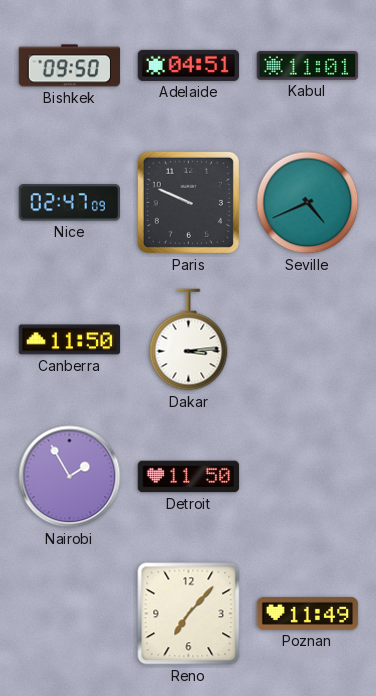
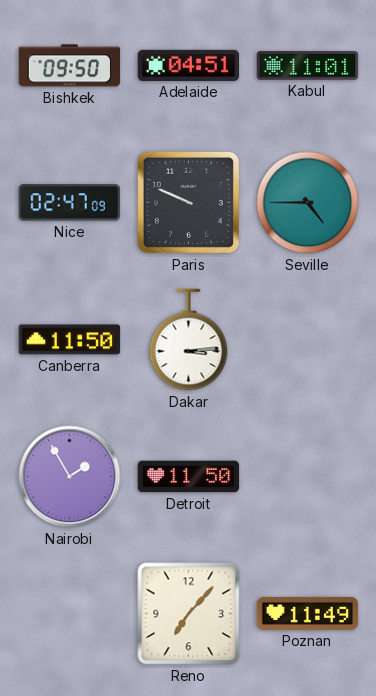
Seville: 4:41 -> 4:45 (308, 203)
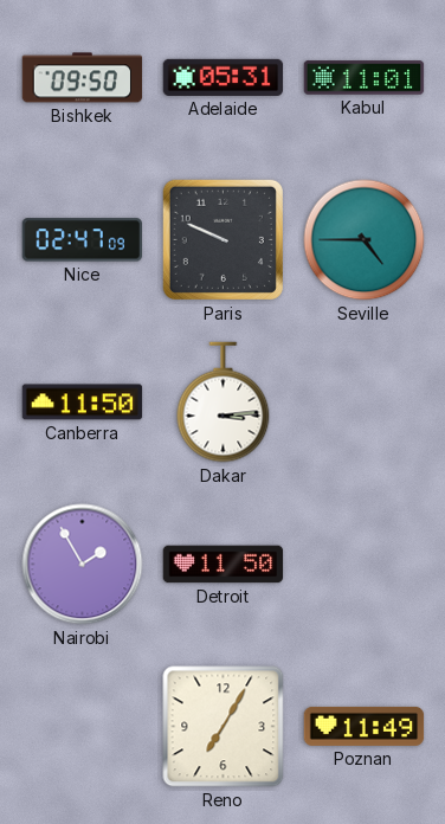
Adelaide: 04:51 -> 05:31 (224, 77)
Reno: 7:07 -> 7:05 (224, 727)
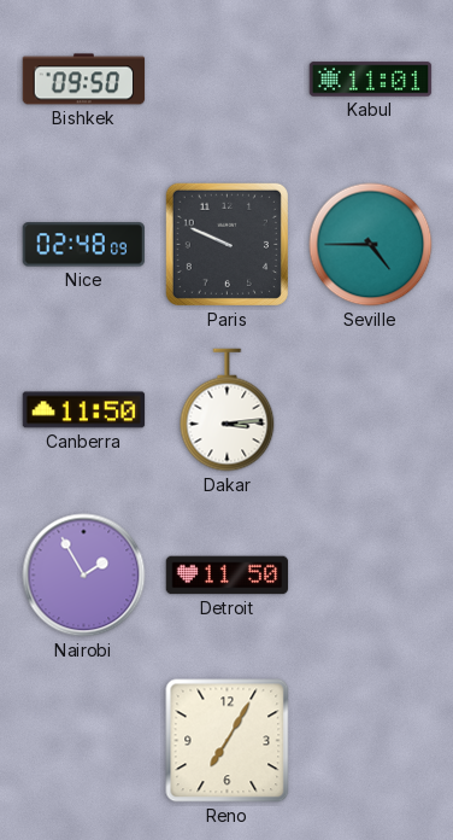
Adelaide: 05:31 -> none (224, 77)
Nice: 02:47 -> 02:48 (83, 245)
Poznan: 11:49 -> none (365, 726)
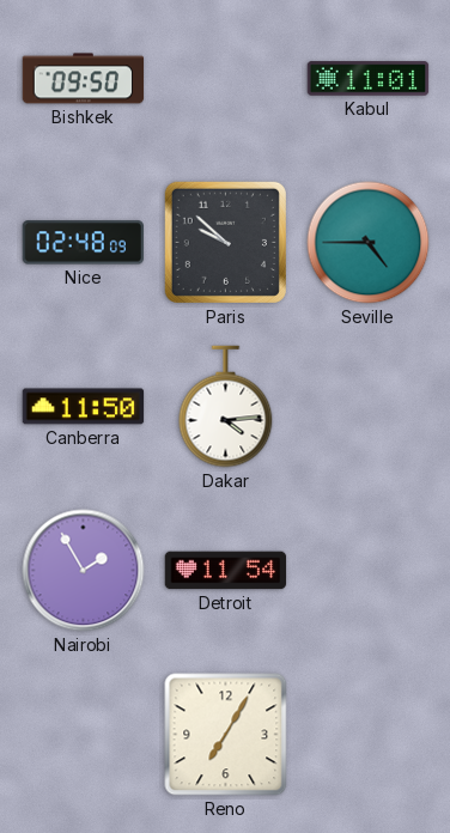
Paris: 9:49 -> 9:52 (225, 242)
Dakar: 3:14 -> 4:14 (226, 407)
Detroit: 11:50 -> 11:54 (226, 571)
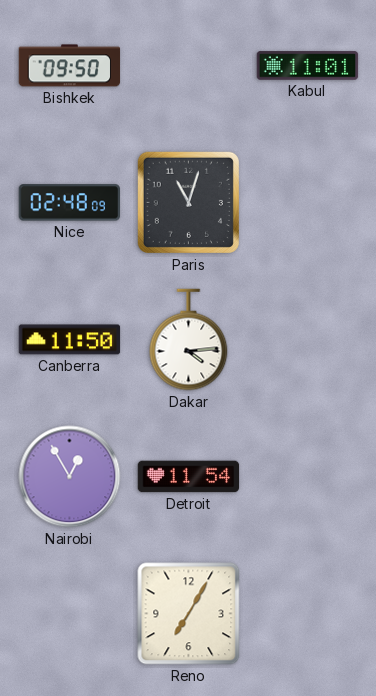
Paris: 9:52 -> 11:03 (188, 202)
Seville: 4:45 -> none (369, 243)
Nairobi: 1:55 -> 12:55 (70, 477)
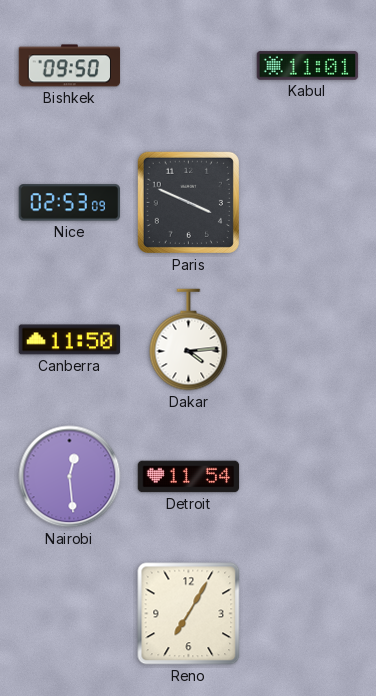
Nice: 02:48 -> 02:53 (69, 203)
Paris: 11:03 -> 3:49 (188, 202)
Nairobi: 12:55 -> 12:29 (70, 477)
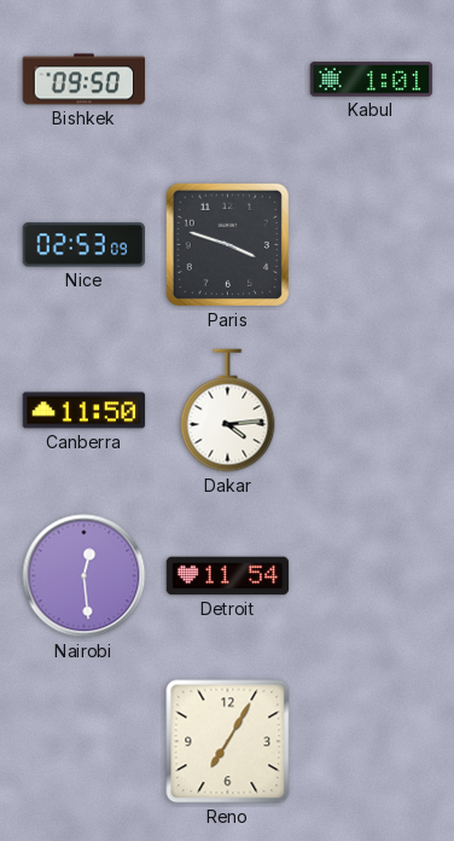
Kabul: 11:01 -> 1:01 (372, 80)
Paris: 3:49 -> 3:48 (227, 244)
